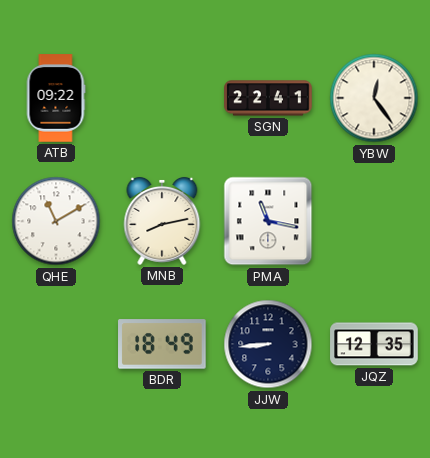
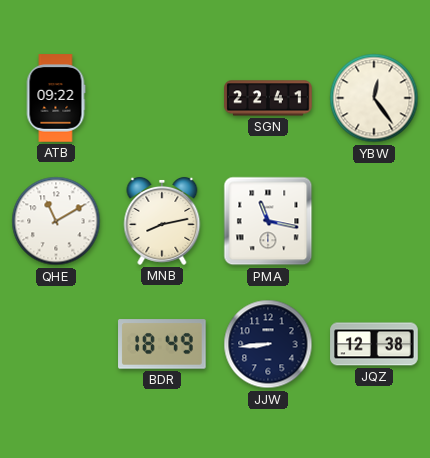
JQZ: 12:35 -> 12:38 (374, 344)
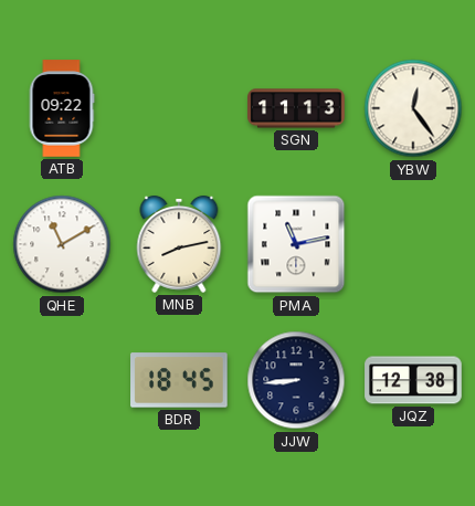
SGN: 22:41 -> 11:13 (296, 108)
PMA: 11:17 -> 11:13 (296, 244)
BDR: 18:49 -> 18:45 (179, 380)
